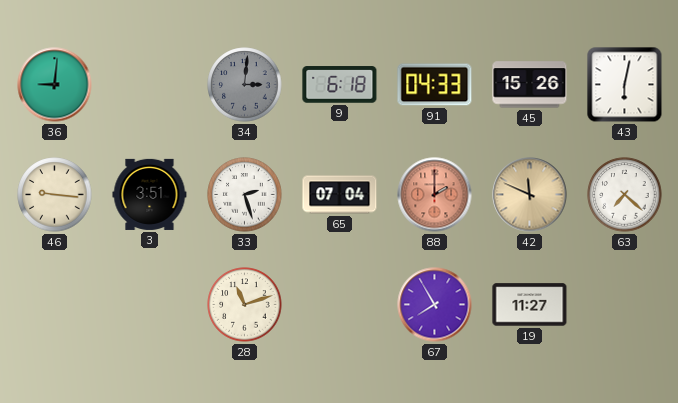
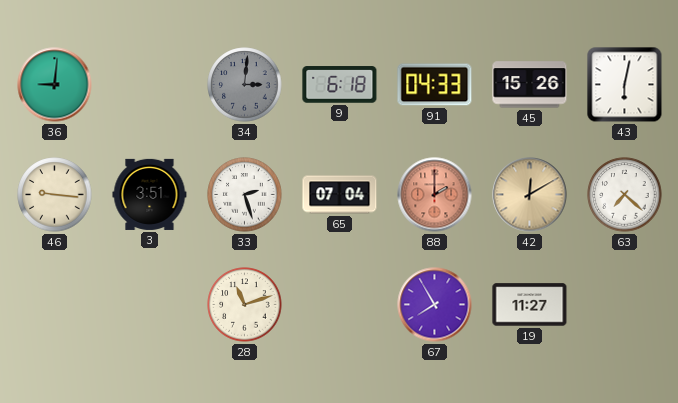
42: 11:49 -> 12:10 (530, 195)
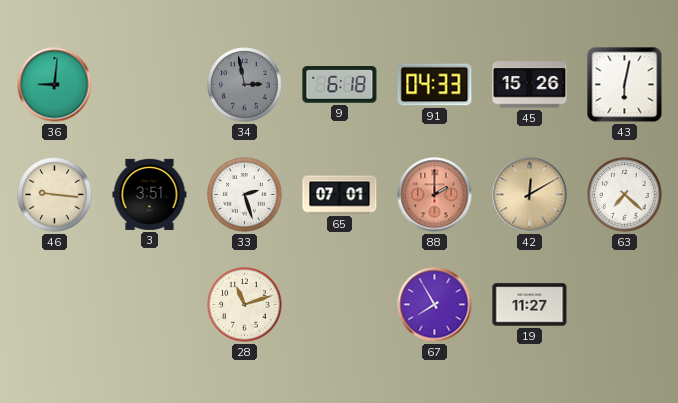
34: 3:01 -> 2:58 (245, 85)
65: 07:04 -> 07:01 (340, 195)
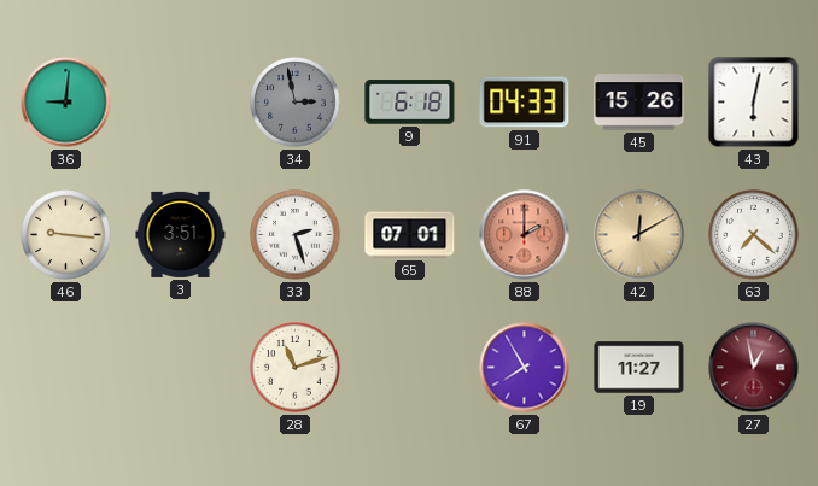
27: none -> 12:58 (754, 368)
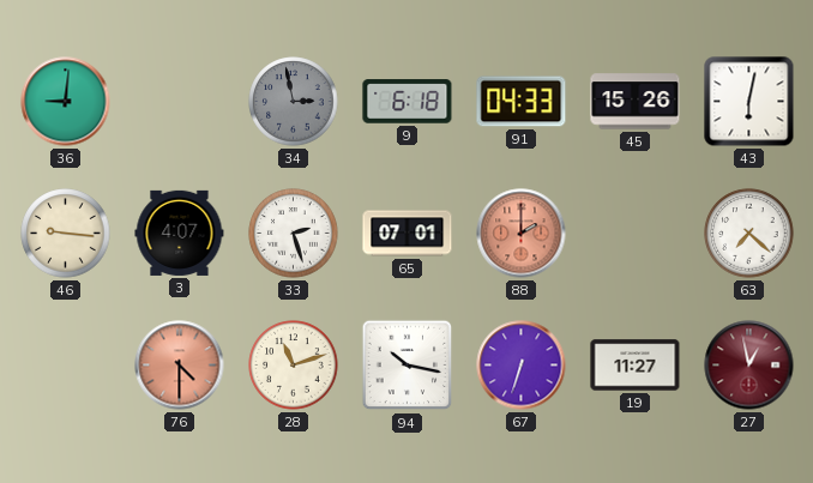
3: 3:51 -> 4:07 (180, 233)
42: 12:10 -> none (639, 235)
76: none -> 4:30 (180, 366)
94: none -> 10:17 (408, 366)
67: 7:55 -> 6:33 (522, 366)
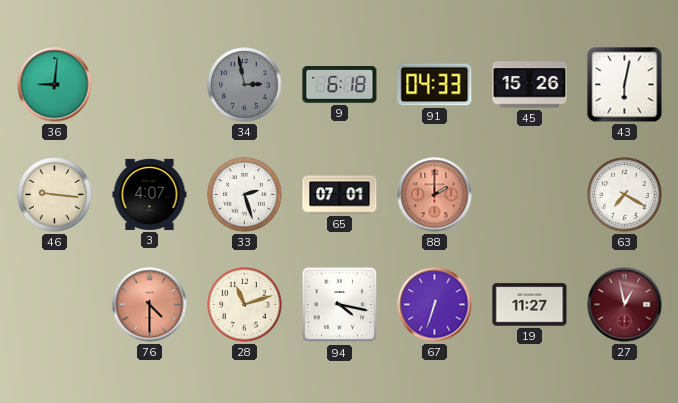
63: 7:22 -> 7:20 (625, 195)
94: 10:17 -> 4:17 (340, 305)
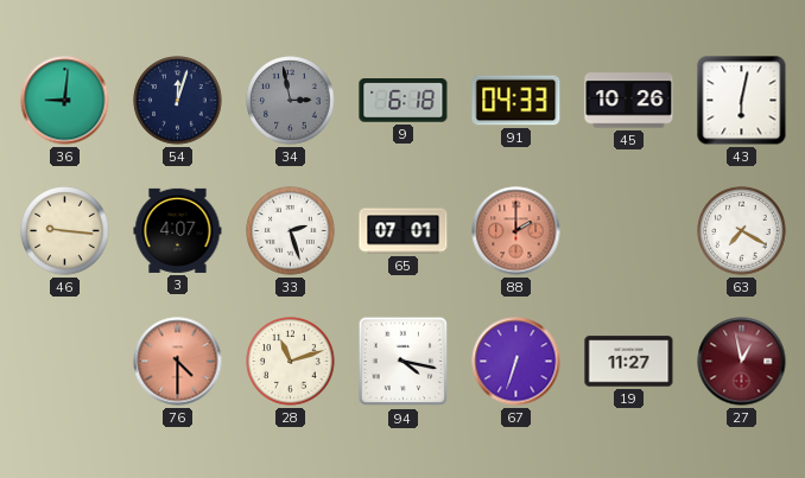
54: none -> 12:03 (178, 101)
45: 15:26 -> 10:26 (629, 101)
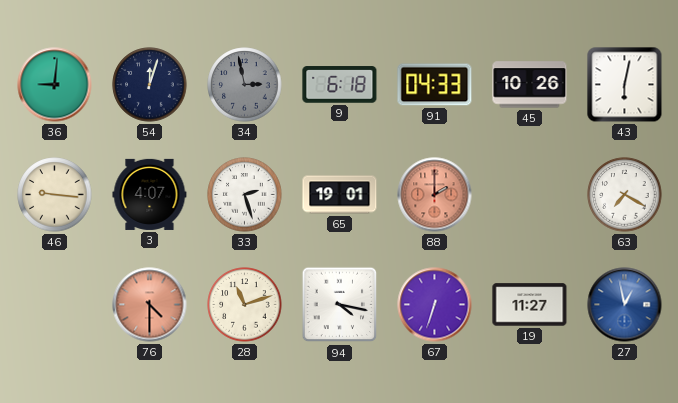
65: 07:01 -> 19:01 (340, 195)
27 dial: burgundy -> blue (625, 305)
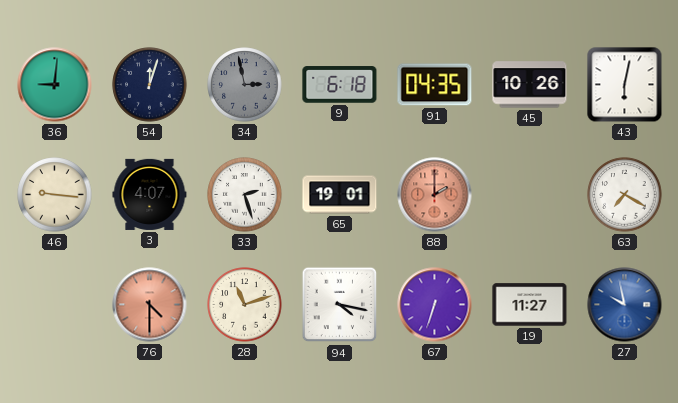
91: 04:33 -> 04:35 (435, 85)
27: 12:58 -> 9:58 (625, 305)
